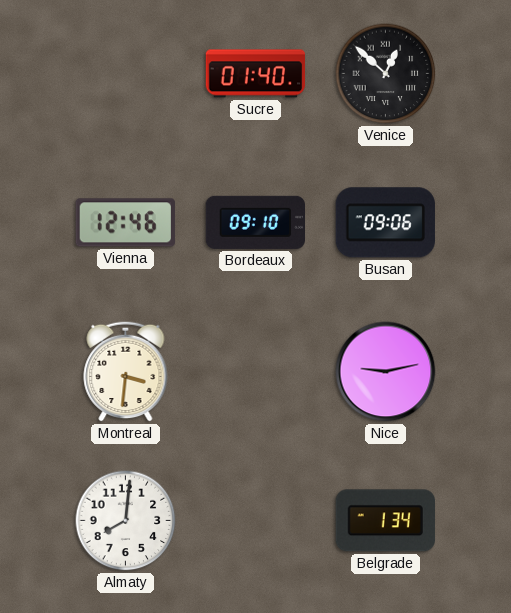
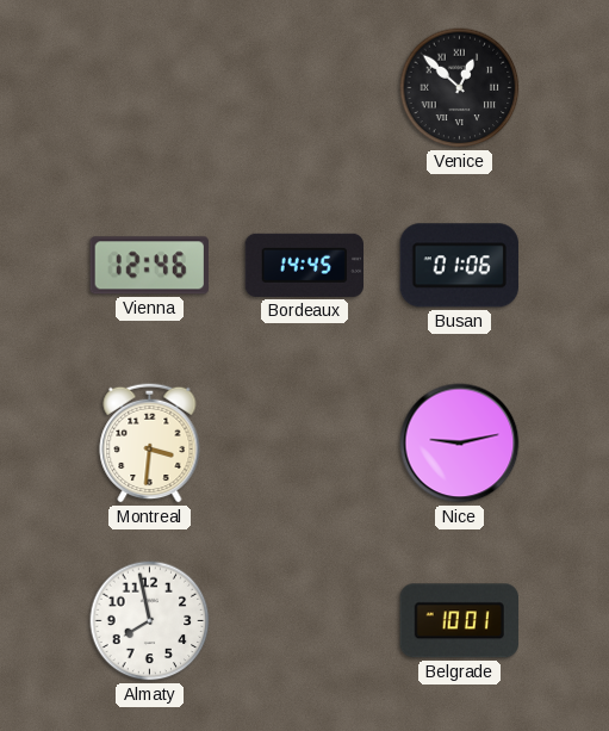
Sucre: 01:40 -> none (256, 74)
Bordeaux: 09:10 -> 14:45 (304, 265)
Busan: 09:06 -> 01:06 (459, 266)
Almaty: 8:01 -> 7:58 (150, 621)
Belgrade: 1:34 -> 10:01 (459, 621)
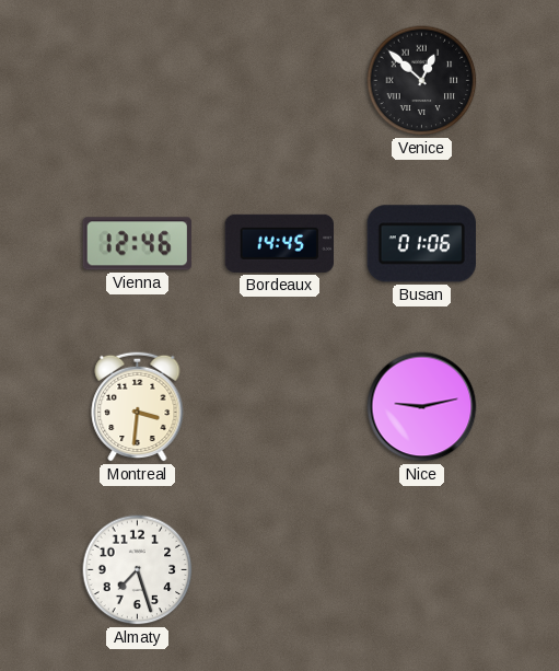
Almaty: 7:58 -> 7:27 (138, 570)
Belgrade: 10:01 -> none (459, 621)
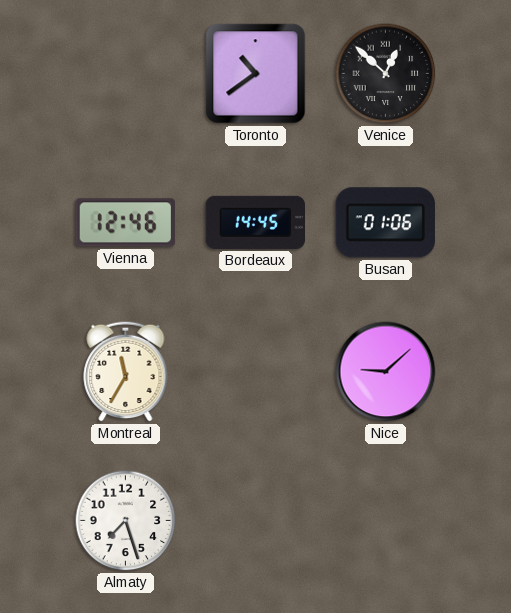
Toronto: none -> 10:39 (256, 74)
Montreal: 3:31 -> 11:35 (126, 371)
Nice: 9:13 -> 9:08 (386, 372)
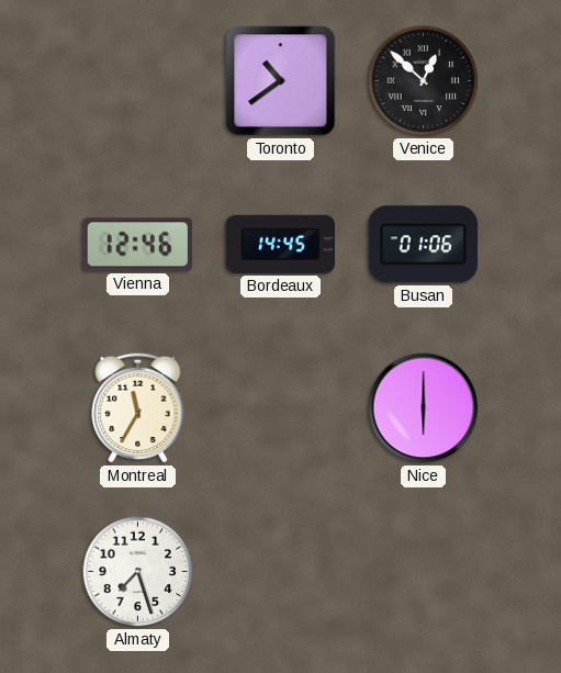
Nice: 9:08 -> 6:00 (424, 408)
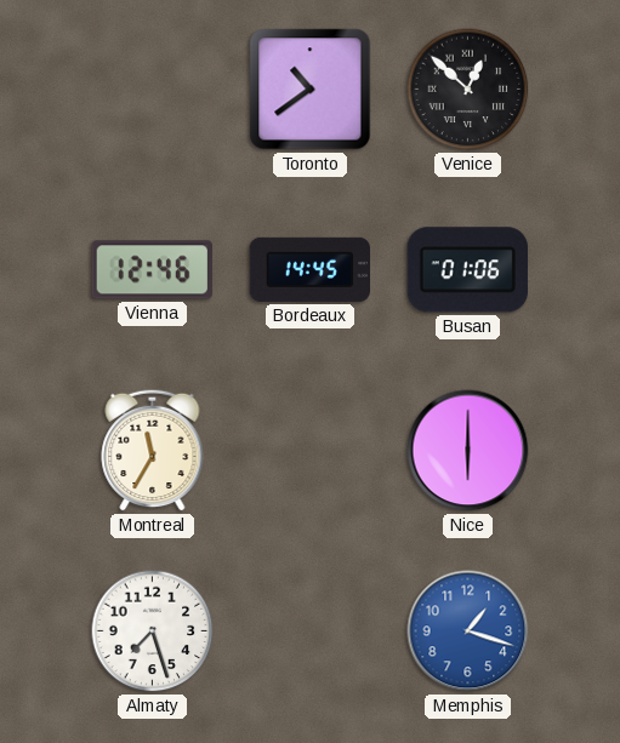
Memphis: none -> 1:18 (468, 631)
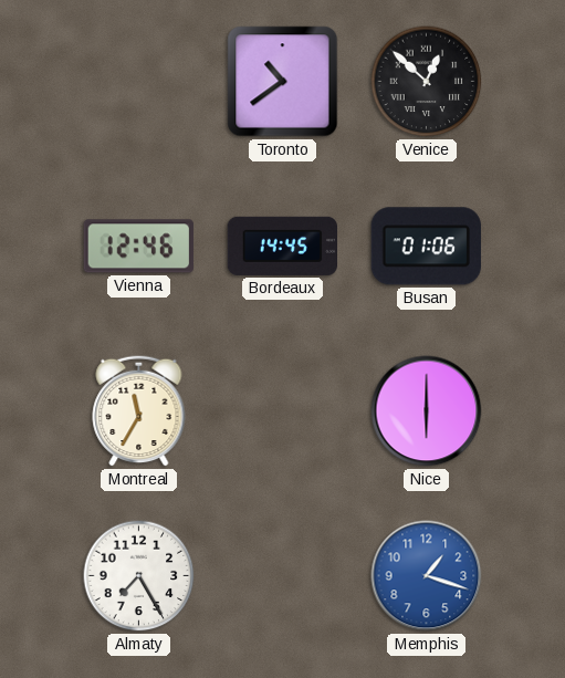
Almaty: 7:27 -> 7:25 (139, 576)
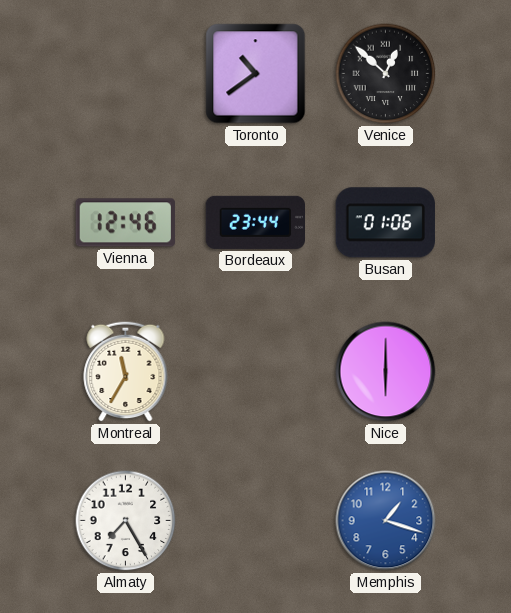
Bordeaux: 14:45 -> 23:44 (255, 222)
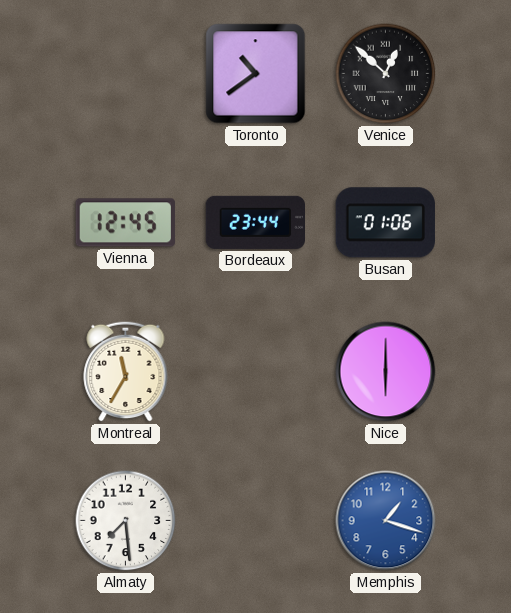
Vienna: 12:46 -> 12:45 (125, 223)
Almaty: 7:25 -> 7:29 (126, 521)
